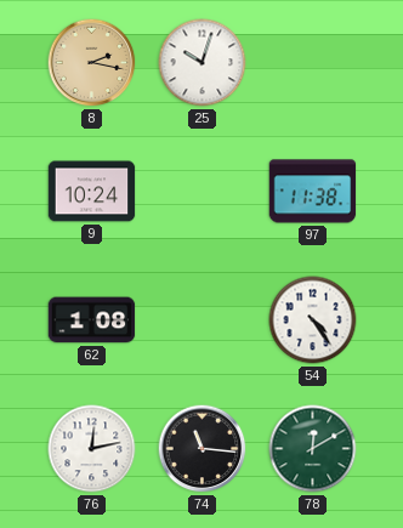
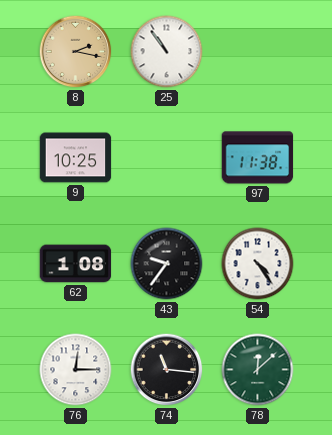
25: 10:03 -> 10:54 (167, 52)
9: 10:24 -> 10:25 (76, 158)
43: none -> 9:36 (167, 264)
76: 12:13 -> 12:15 (76, 370)
78: 12:10 -> 12:08 (258, 370)
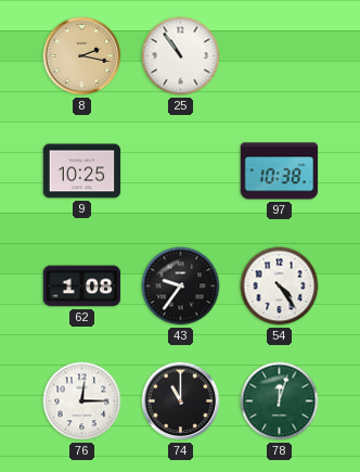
97: 11:38 -> 10:38 (280, 171)
74: 11:16 -> 11:00 (181, 401)
78: 12:08 -> 12:03 (280, 401)
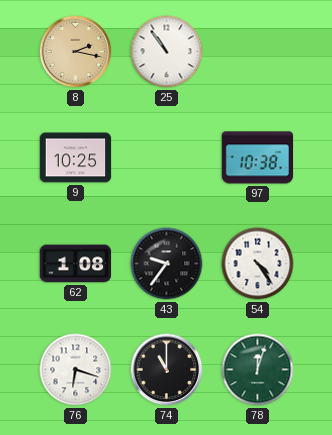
76: 12:15 -> 6:18 (76, 370)
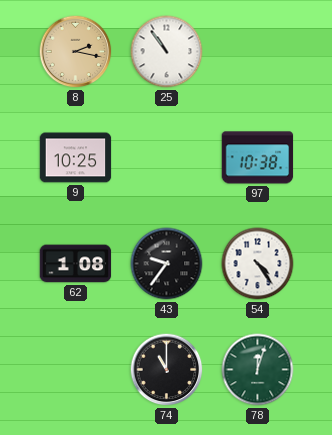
76: 6:18 -> none (76, 370)
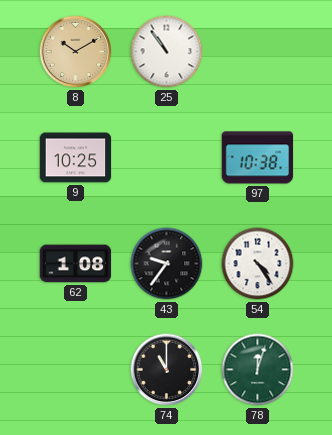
8: 2:17 -> 10:10 (76, 52)
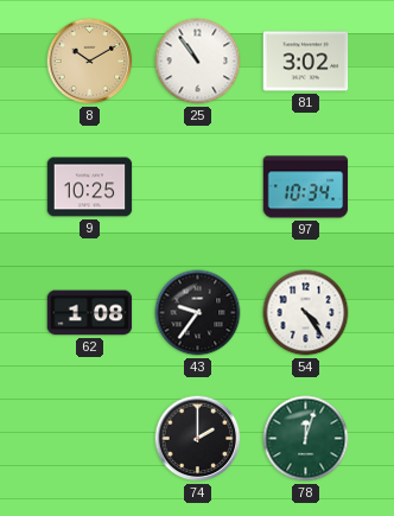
81: none -> 3:02 (306, 62)
97: 10:38 -> 10:34 (306, 187)
74: 11:00 -> 2:00 (198, 439)
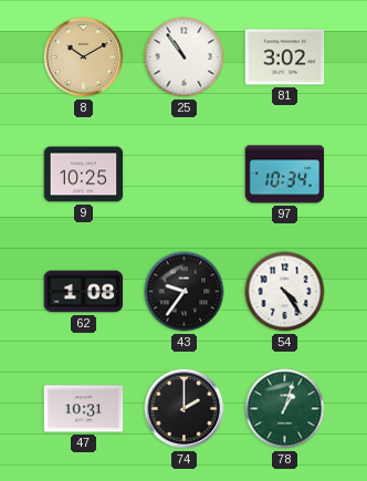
47: none -> 10:31 (84, 409)
78: 12:03 -> 1:03 (285, 409)
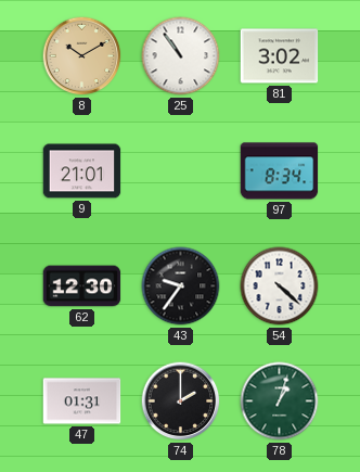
9: 10:25 -> 21:01 (82, 171)
97: 10:34 -> 8:34 (280, 171)
62: 1:08 -> 12:30 (82, 286)
54: 4:24 -> 4:22 (280, 286)
47: 10:31 -> 01:31 (82, 401)
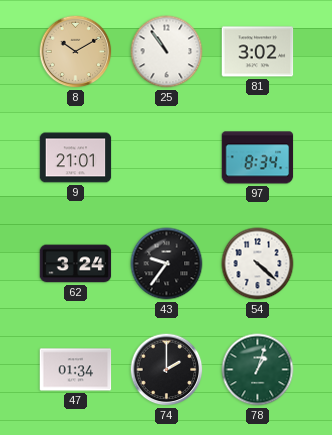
62: 12:30 -> 3:24 (76, 264)
47: 01:31 -> 01:34 (76, 370)
